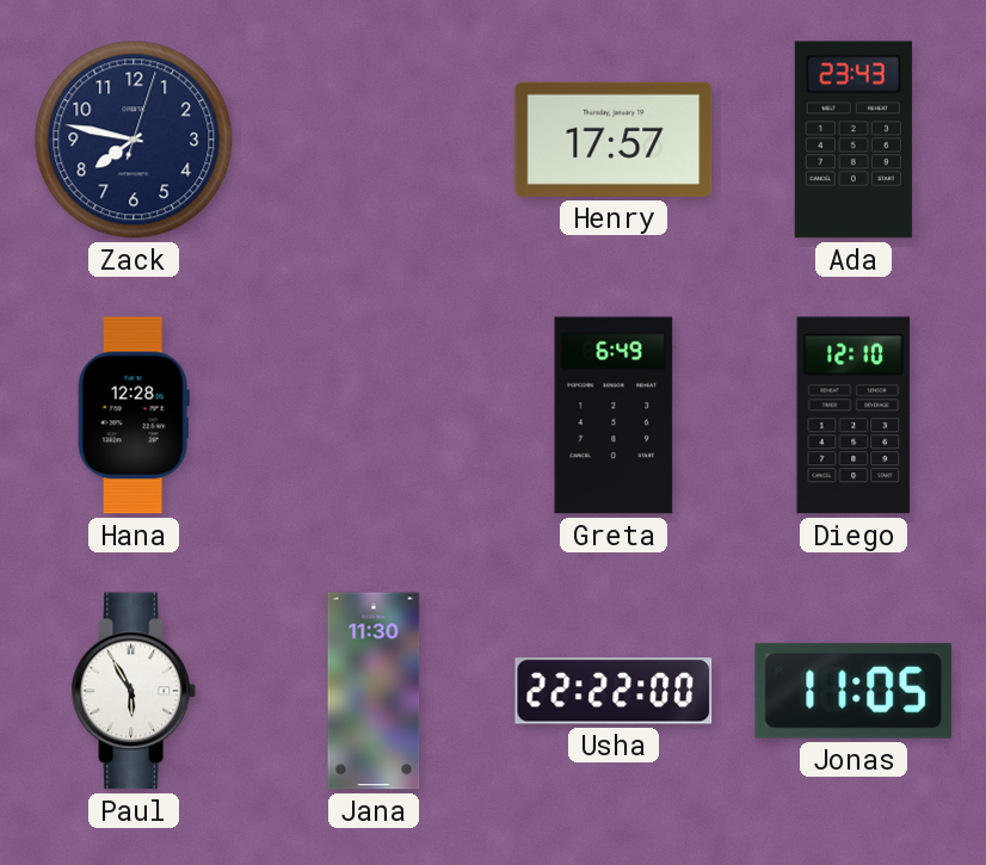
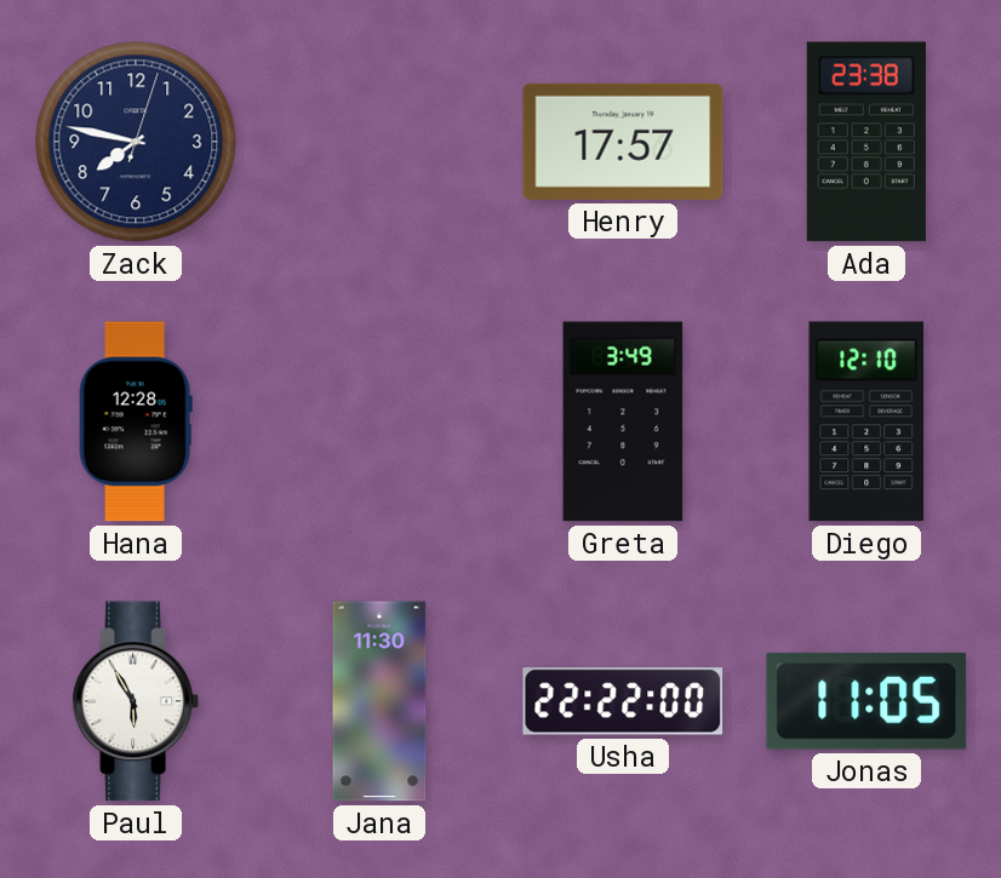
Ada: 23:43 -> 23:38 (866, 142)
Greta: 6:49 -> 3:49 (623, 421)
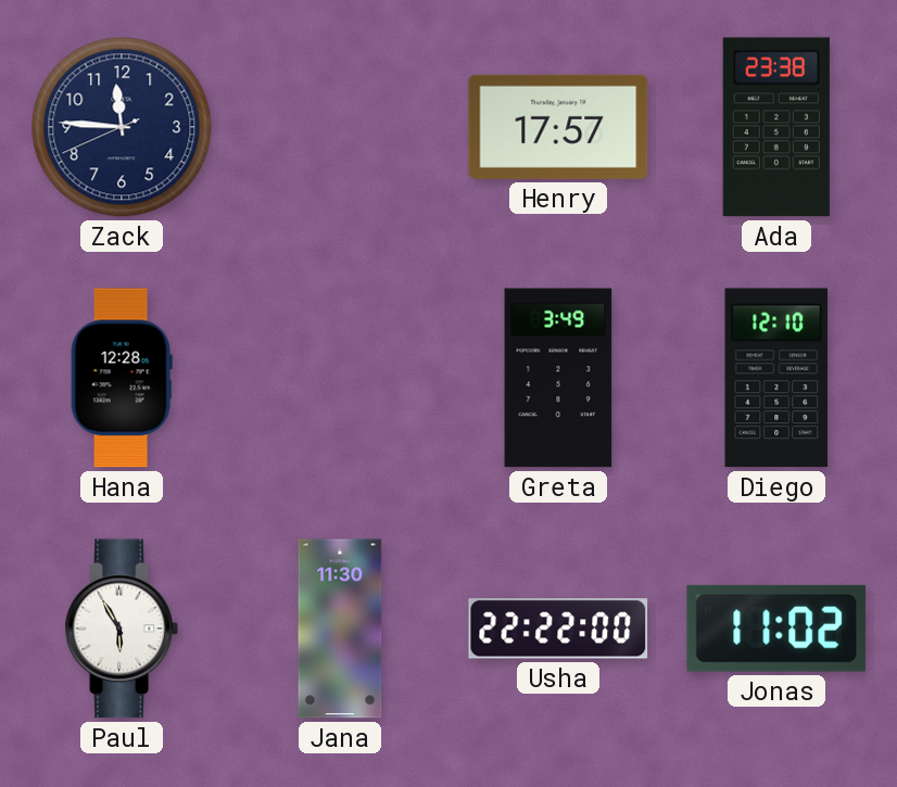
Zack: 7:47 -> 11:45 (122, 127)
Jonas: 11:05 -> 11:02 (776, 629)
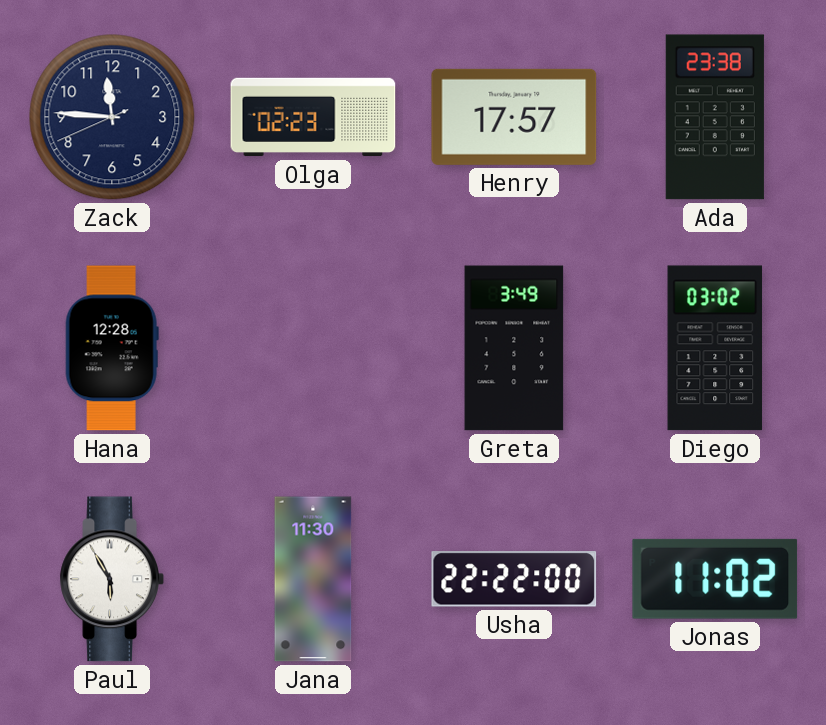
Olga: none -> 02:23 (313, 117)
Diego: 12:10 -> 03:02 (715, 348)
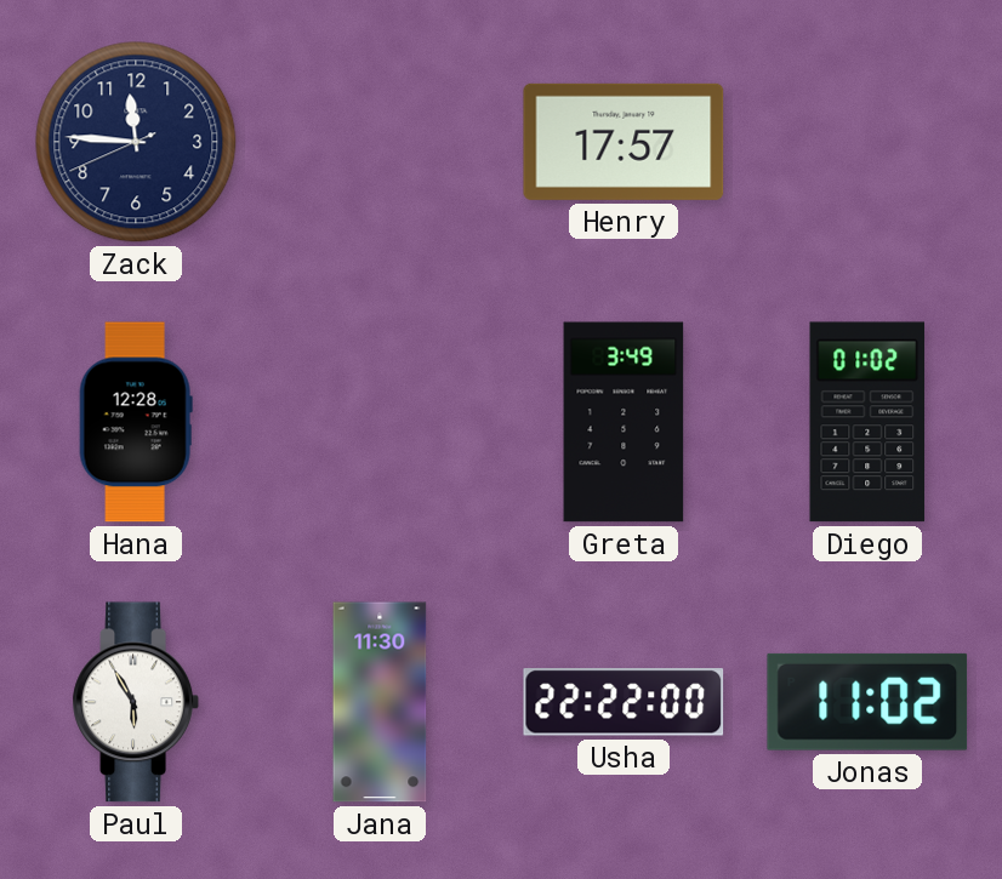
Olga: 02:23 -> none (313, 117)
Ada: 23:38 -> none (715, 117)
Diego: 03:02 -> 01:02 (867, 422)
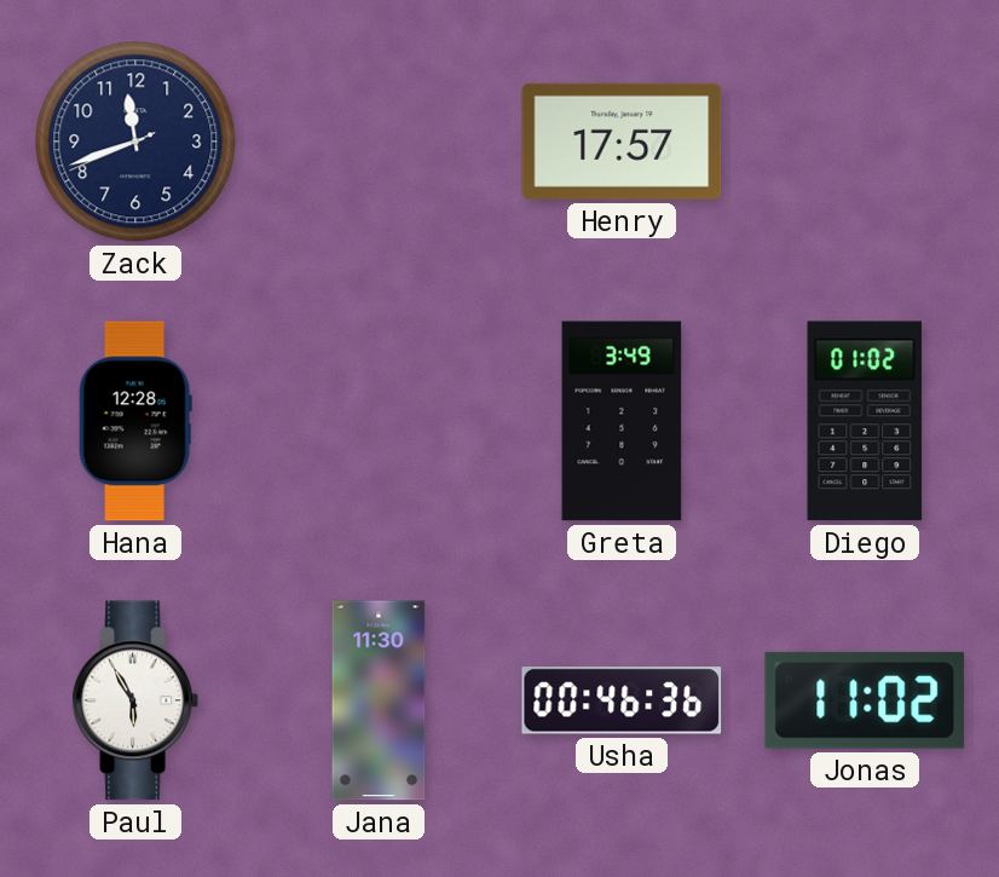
Zack: 11:45 -> 11:41 (135, 142)
Usha: 22:22 -> 00:46 (622, 700)
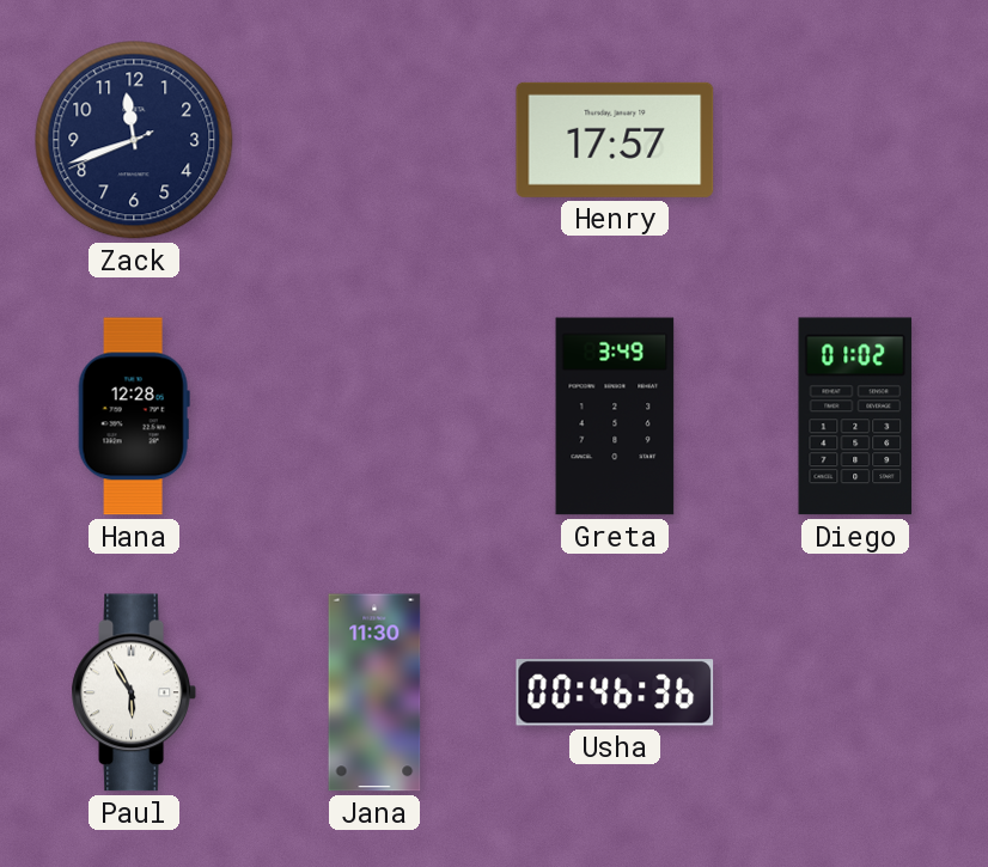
Jonas: 11:02 -> none (865, 700)
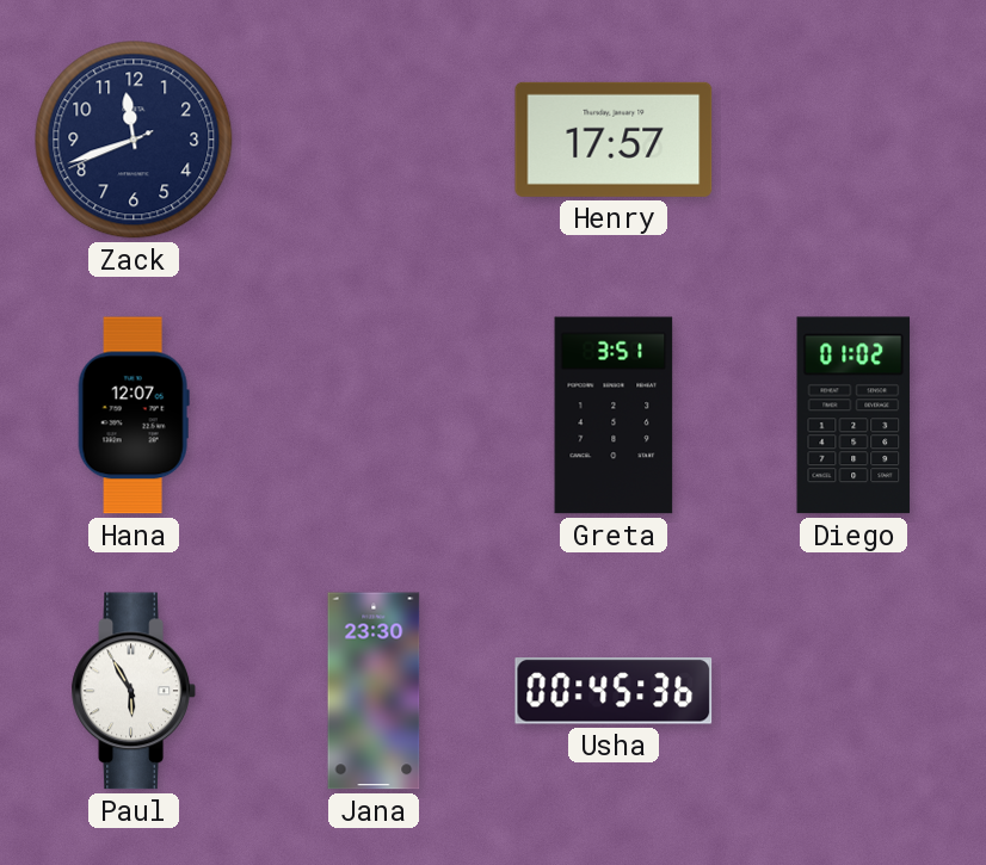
Hana: 12:28 -> 12:07 (134, 415)
Greta: 3:49 -> 3:51 (614, 415)
Jana: 11:30 -> 23:30 (374, 691)
Usha: 00:46 -> 00:45 (614, 691)
